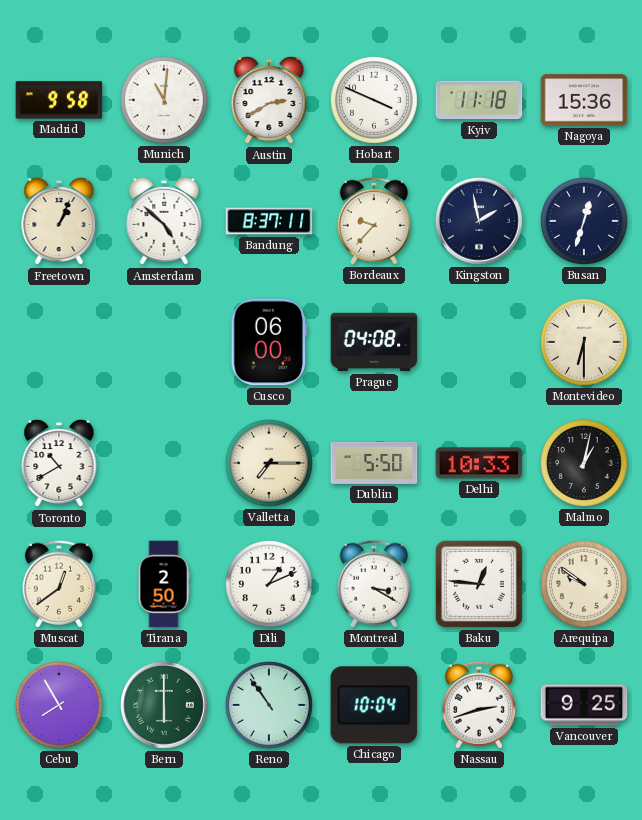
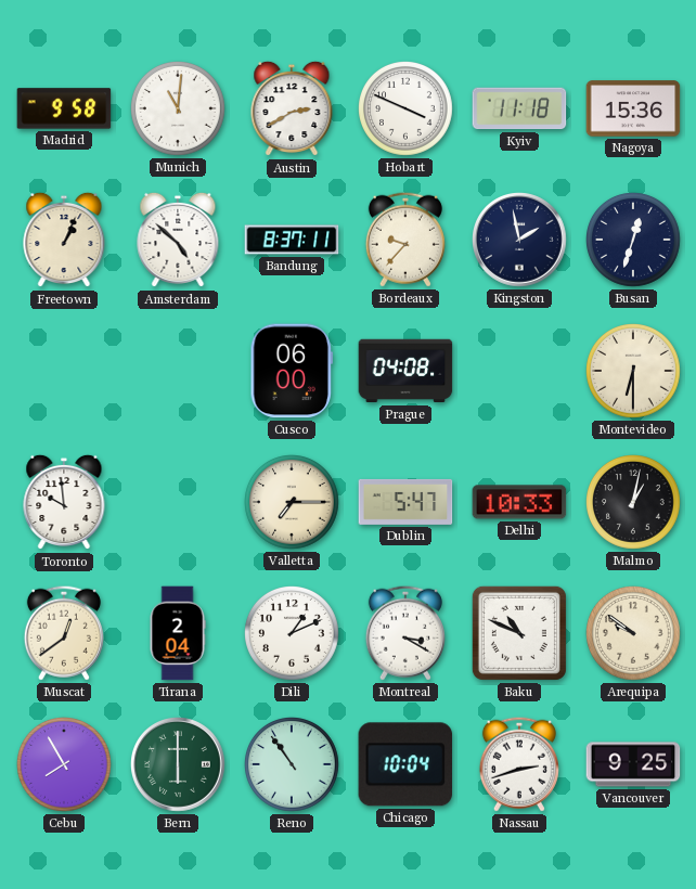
Toronto: 10:40 -> 9:59 (64, 502)
Dublin: 5:50 -> 5:47 (405, 502)
Tirana: 2:50 -> 2:04 (178, 633)
Baku: 12:46 -> 10:49 (519, 633)
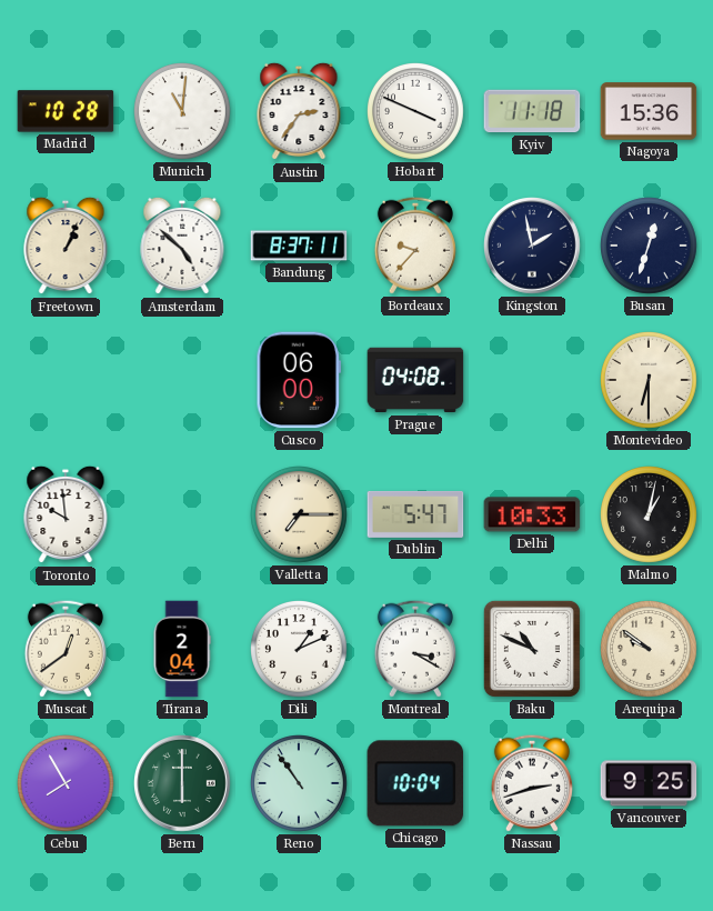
Madrid: 9:58 -> 10:28 (66, 111)
Austin: 2:40 -> 2:36 (299, 111)
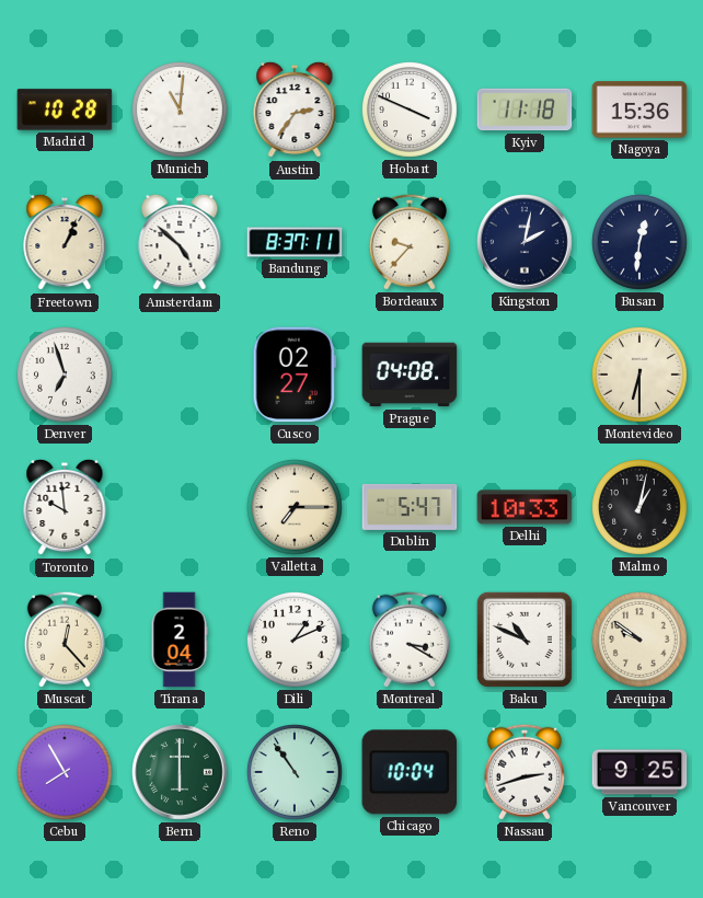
Kingston: 1:58 -> 2:02 (526, 243)
Busan: 12:33 -> 12:31 (641, 243)
Denver: none -> 6:57 (66, 376)
Cusco: 06:00 -> 02:27 (293, 375)
Muscat: 12:39 -> 12:23 (65, 640)
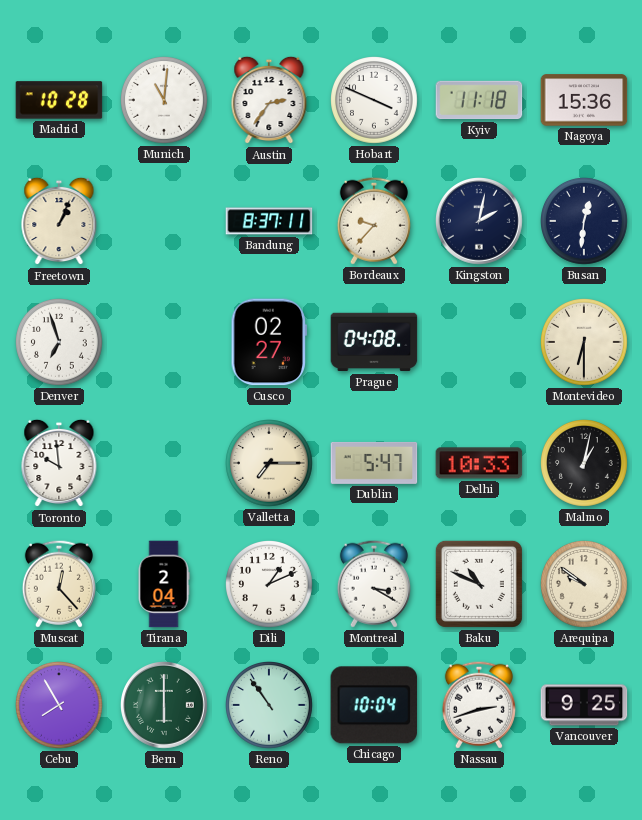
Amsterdam: 4:52 -> none (180, 242)
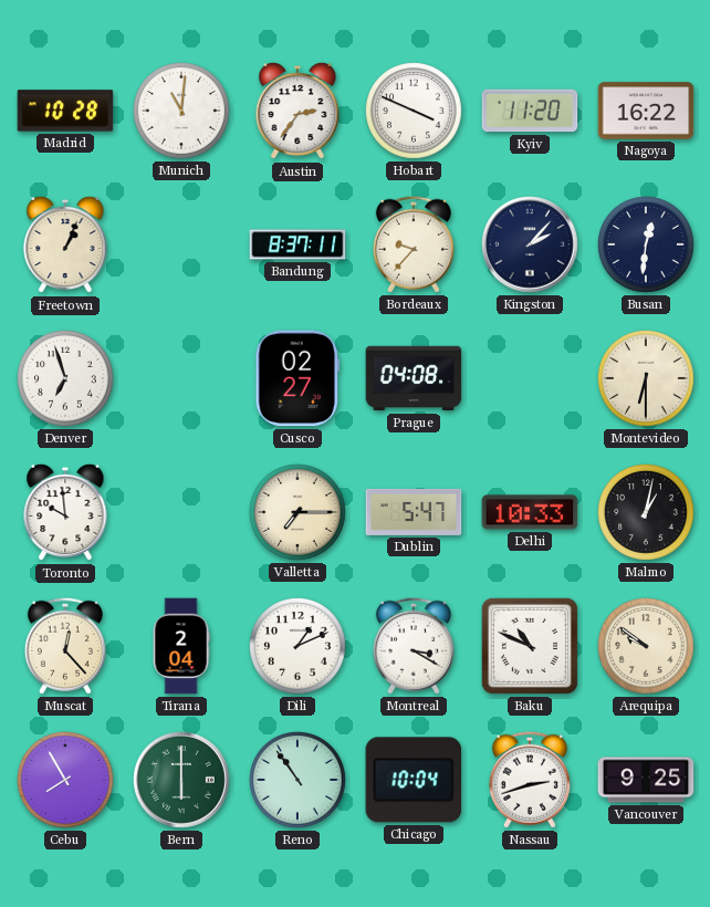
Kyiv: 11:18 -> 11:20 (530, 111)
Nagoya: 15:36 -> 16:22 (646, 111)
Kingston: 2:02 -> 2:07 (531, 246)
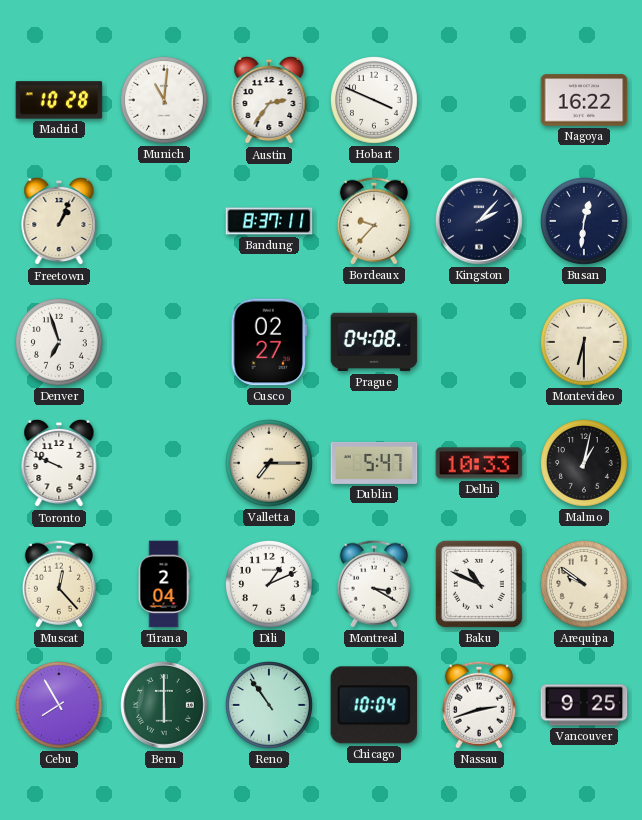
Kyiv: 11:20 -> none (530, 111)
Toronto: 9:59 -> 9:49 (59, 463)
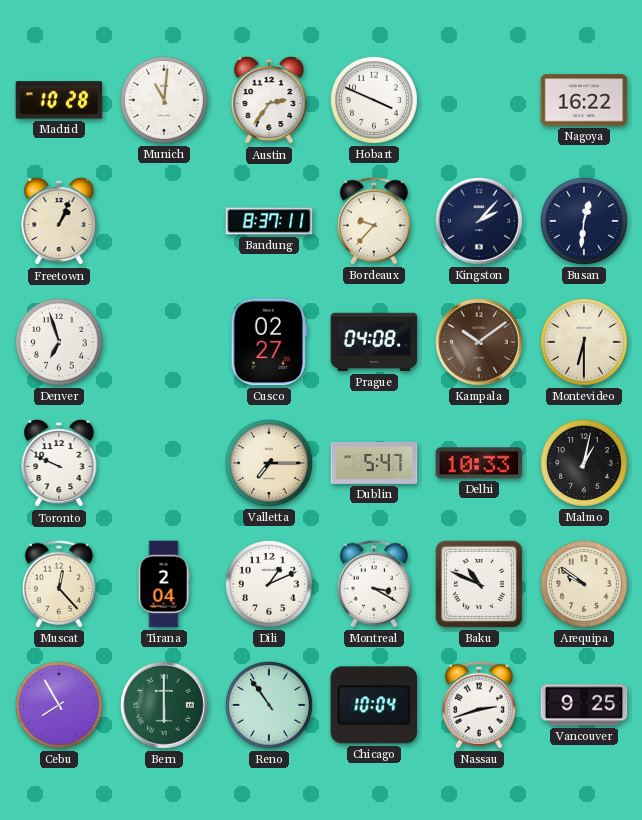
Kampala: none -> 10:09 (480, 343)
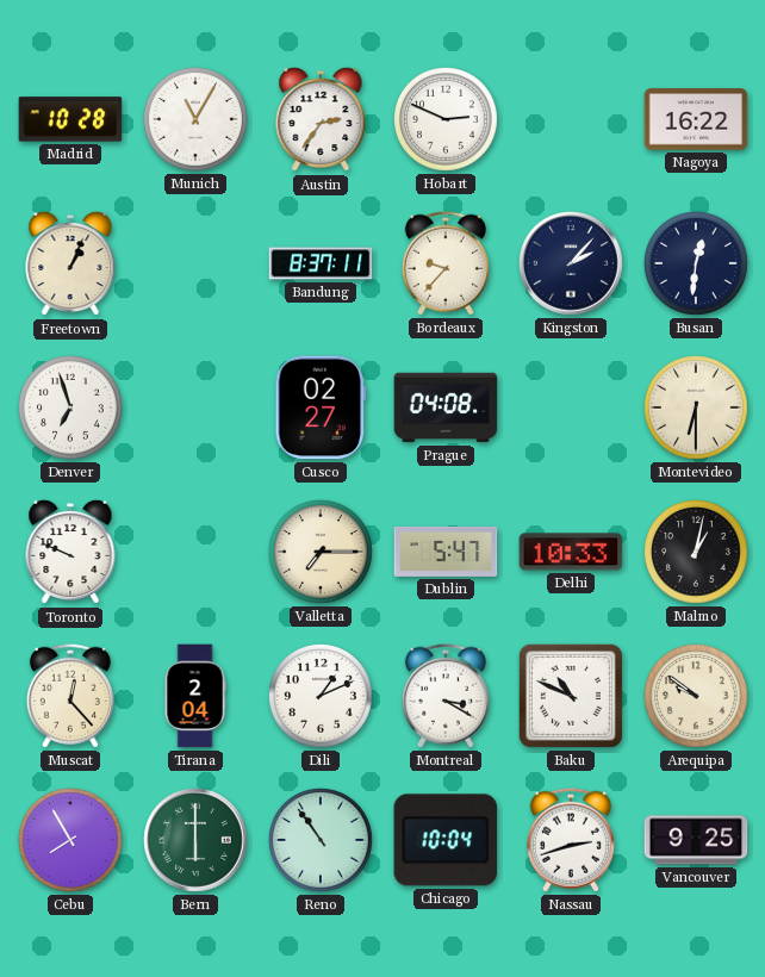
Munich: 11:01 -> 11:05 (197, 120)
Hobart: 3:49 -> 2:49 (447, 120)
Kampala: 10:09 -> none (480, 343)
